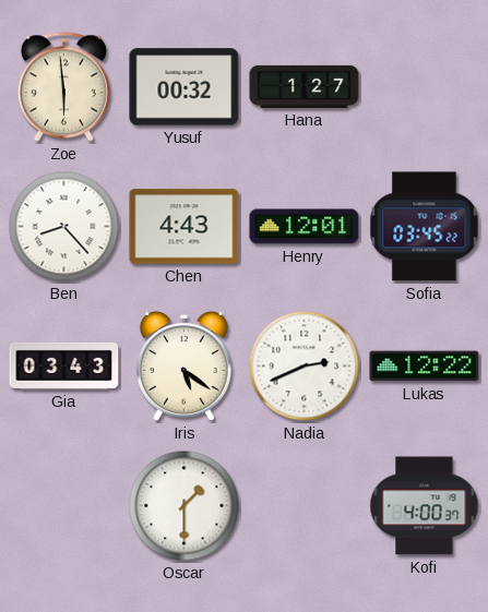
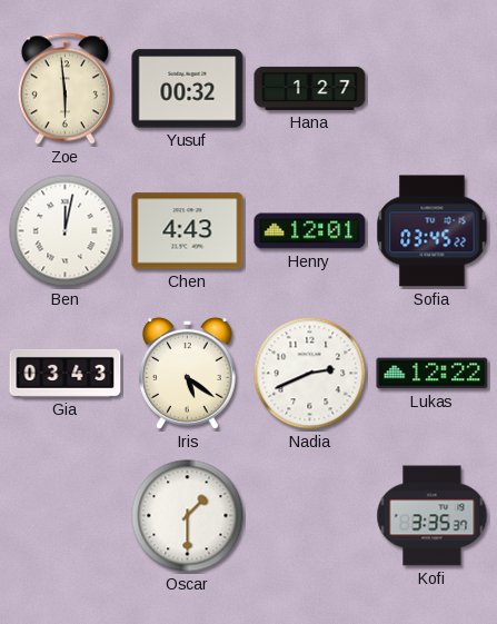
Ben: 8:23 -> 12:02 (66, 231)
Kofi: 4:00 -> 3:35 (433, 516)
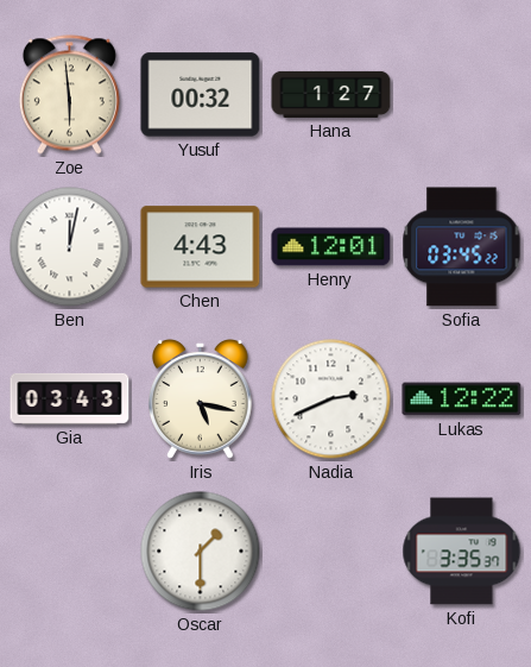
Iris: 5:21 -> 5:17 (200, 399)
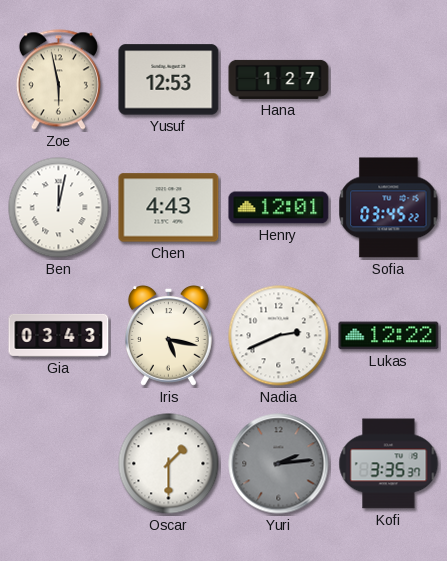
Zoe: 5:59 -> 5:58 (58, 80)
Yusuf: 00:32 -> 12:53 (169, 80)
Yuri: none -> 2:14 (279, 464)
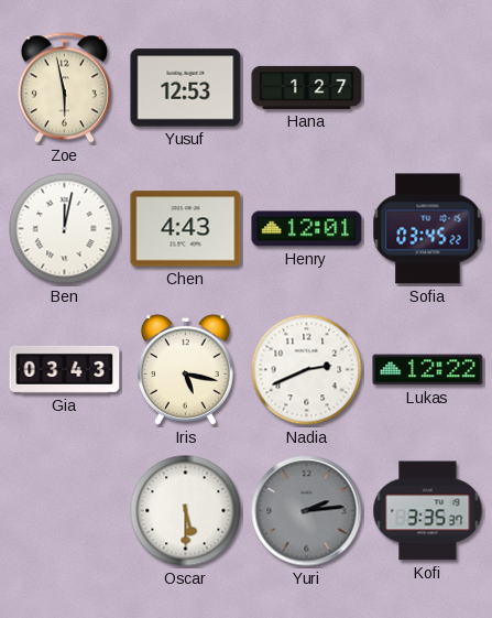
Oscar: 1:30 -> 5:30 (186, 511)
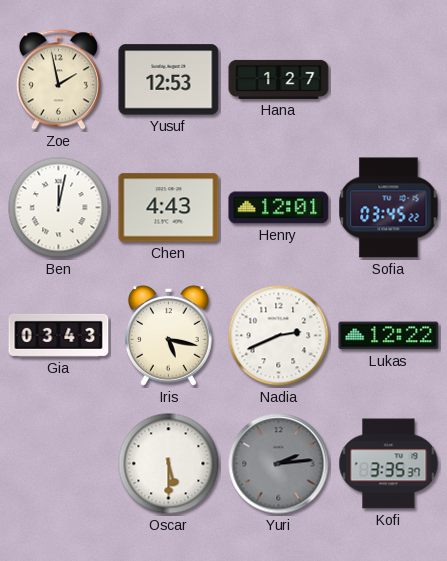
Zoe: 5:58 -> 1:58 (58, 80)
